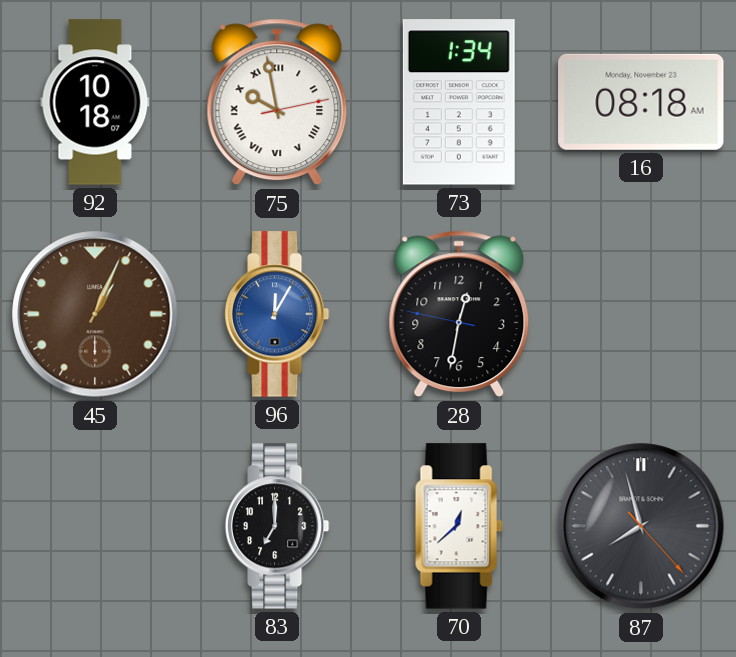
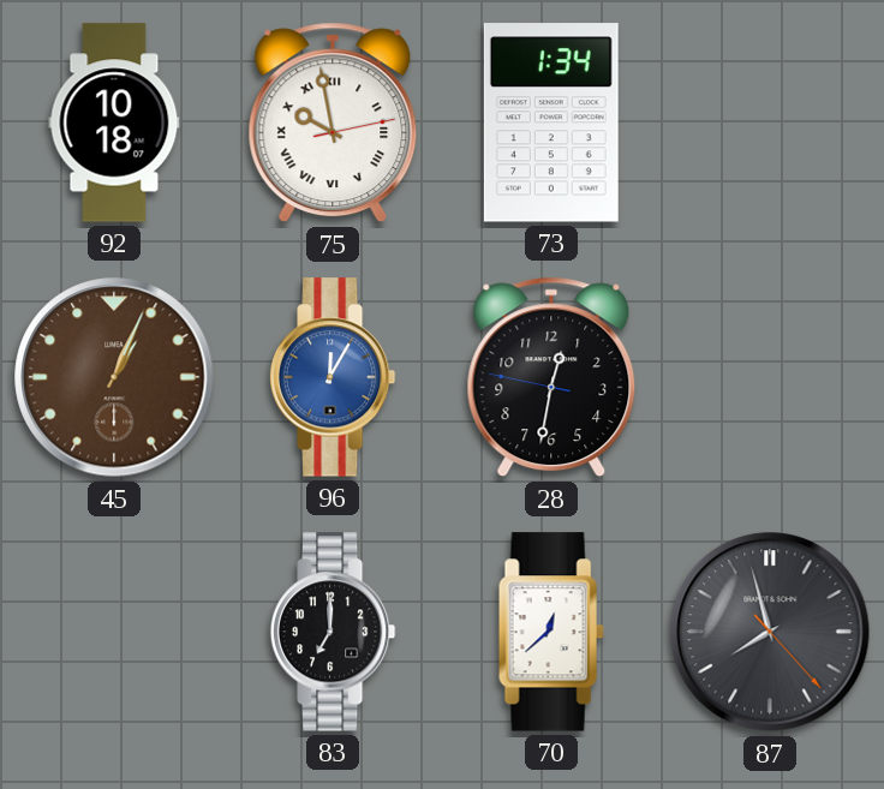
16: 08:18 -> none (641, 102)
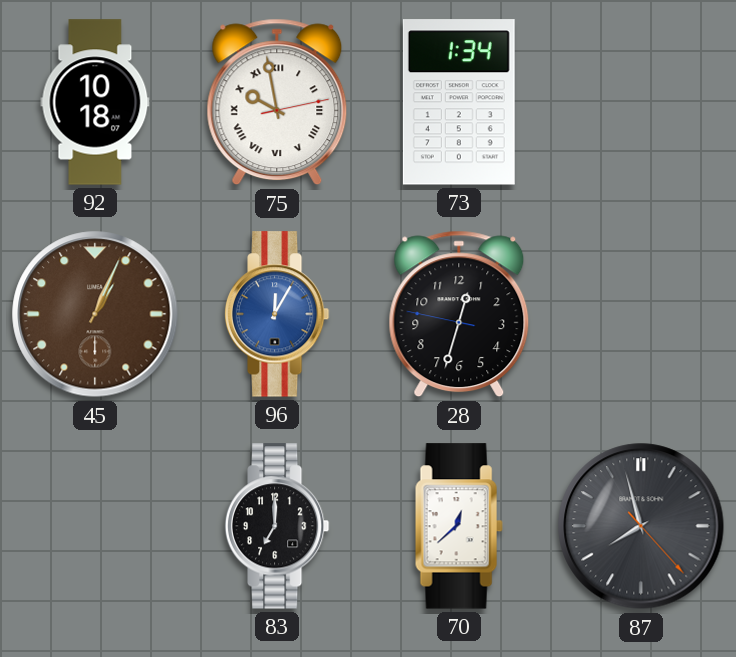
28: 12:31 -> 12:32 (459, 314)
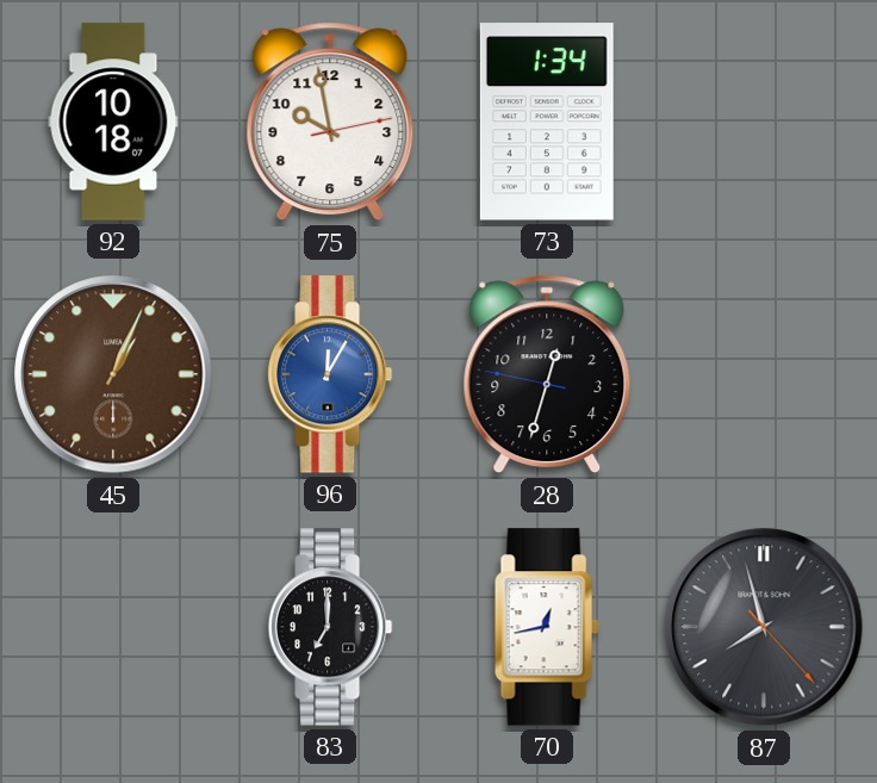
75 numerals: Roman -> Arabic (330, 122)
70: 12:38 -> 12:43 (547, 627)
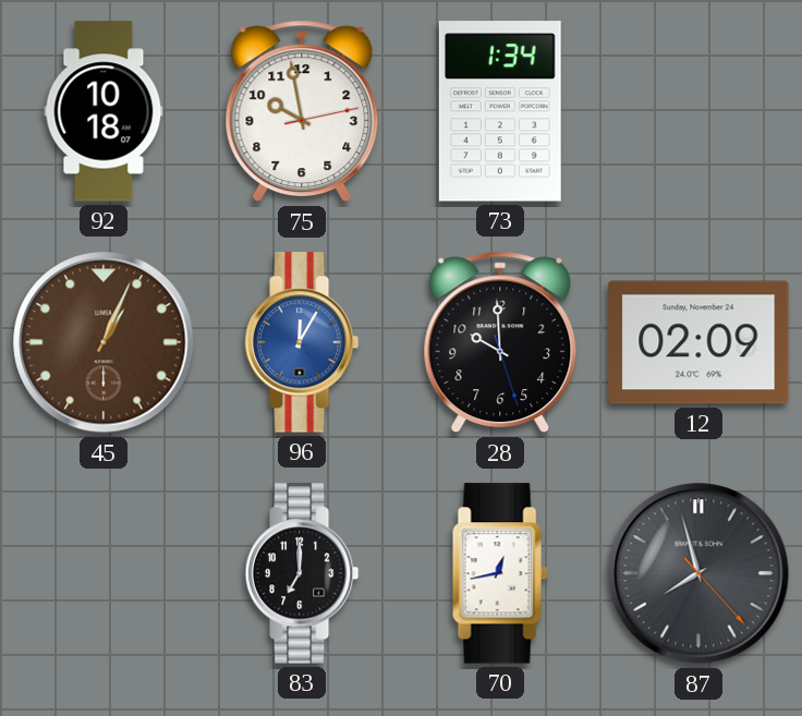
28: 12:32 -> 9:59 (500, 342)
12: none -> 02:09 (698, 342)
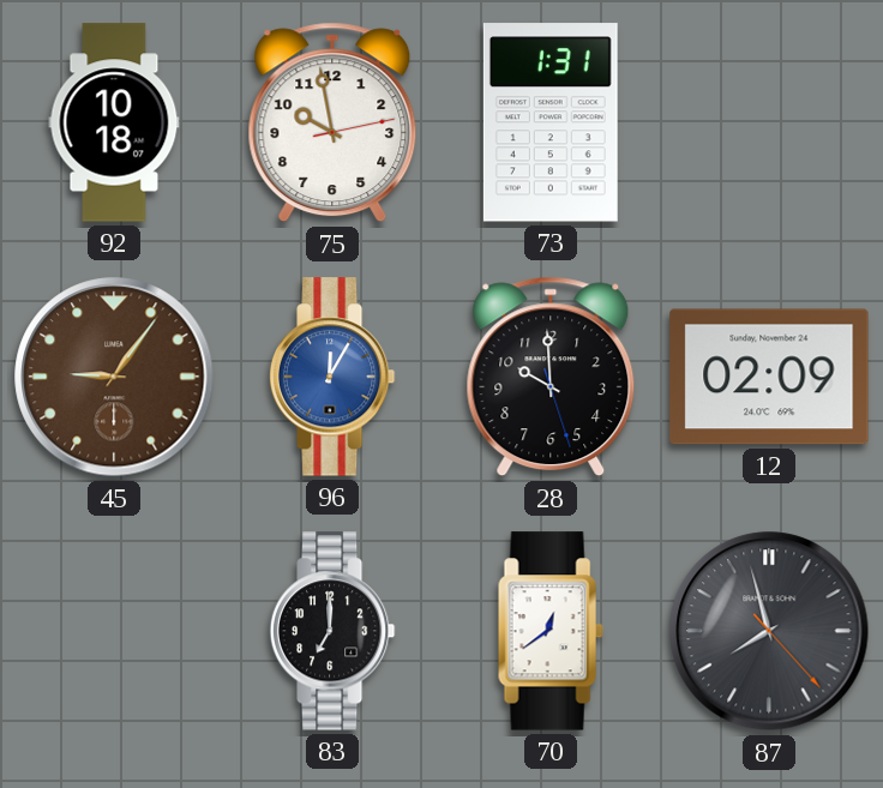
73: 1:34 -> 1:31 (551, 122)
45: 1:04 -> 9:06 (114, 377)
70: 12:43 -> 12:39 (551, 631)
